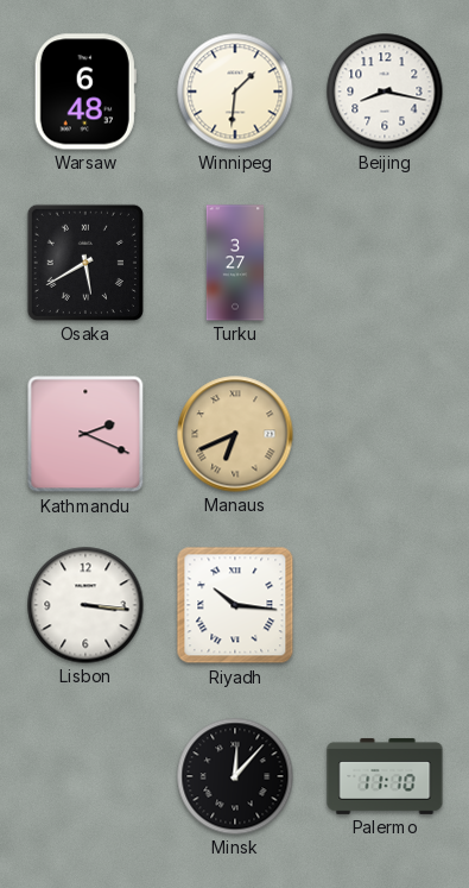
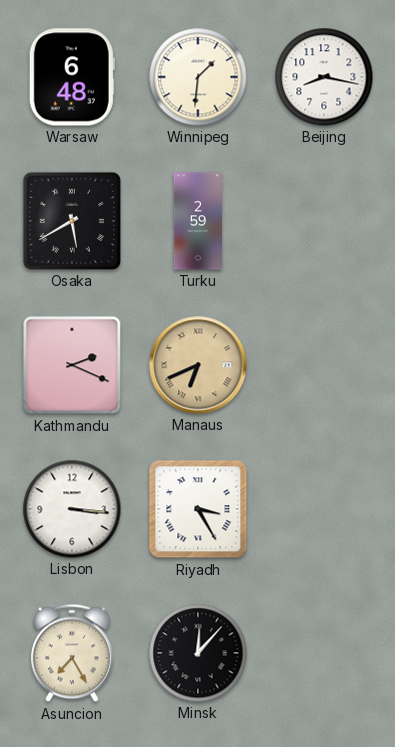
Turku: 3:27 -> 2:59 (198, 221)
Riyadh: 10:16 -> 3:25 (198, 509)
Asuncion: none -> 7:25 (72, 653)
Palermo: 11:10 -> none (385, 776)
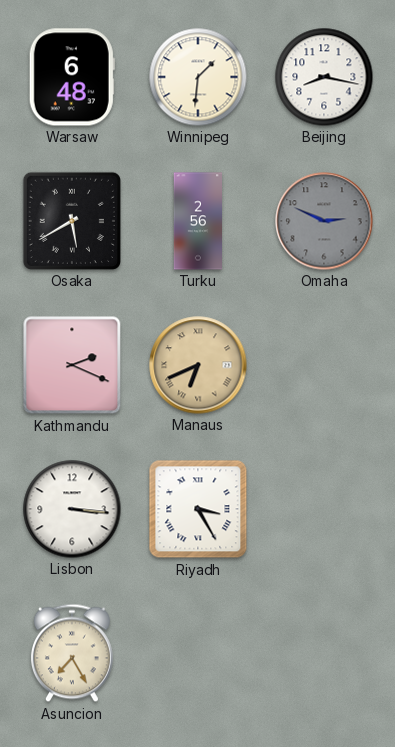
Turku: 2:59 -> 2:56 (198, 221)
Omaha: none -> 2:49 (324, 221)
Minsk: 12:07 -> none (198, 653)
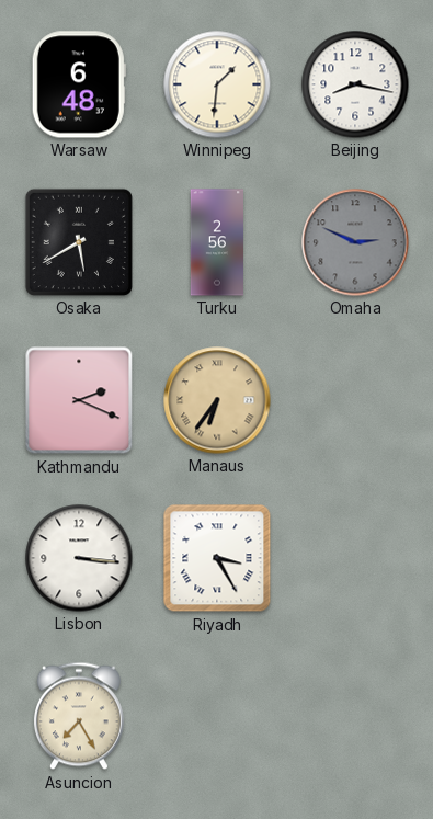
Manaus: 6:41 -> 6:36 (217, 400)
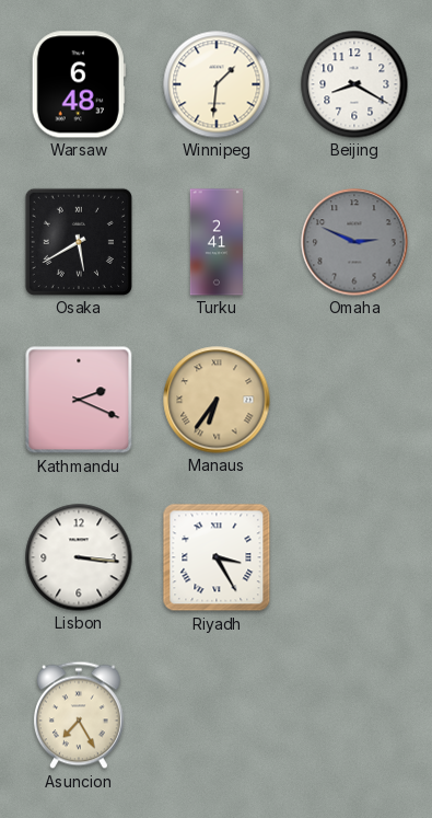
Beijing: 8:17 -> 8:20 (354, 84)
Turku: 2:56 -> 2:41 (217, 242)
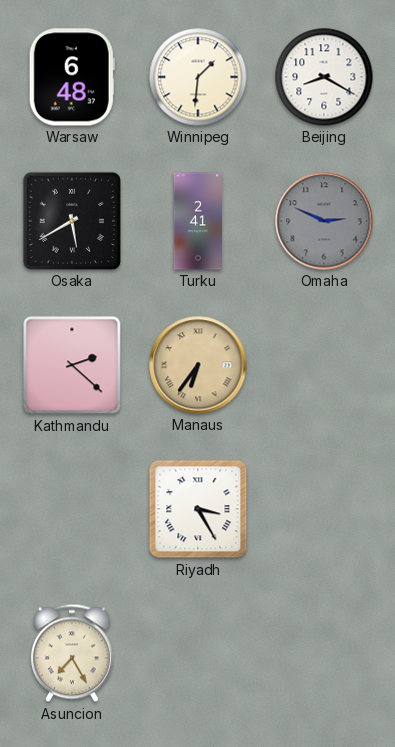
Kathmandu: 2:19 -> 2:22 (72, 365)
Lisbon: 3:16 -> none (79, 557)
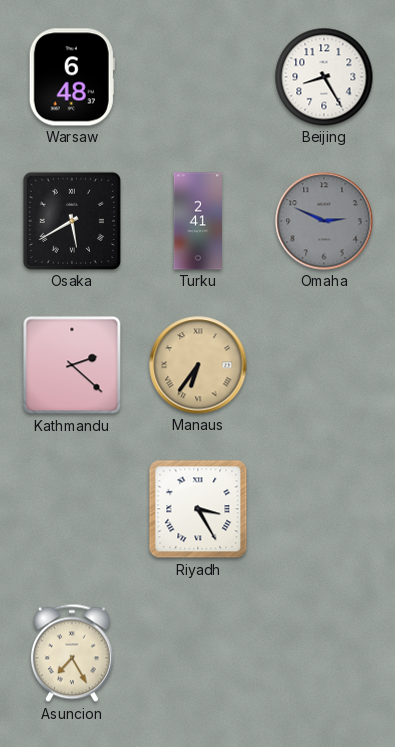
Winnipeg: 1:31 -> none (198, 77)
Beijing: 8:20 -> 8:25 (324, 77)
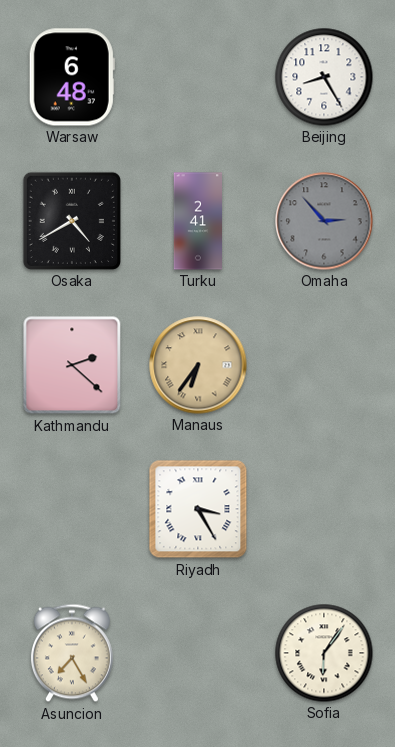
Osaka: 5:40 -> 4:40 (72, 221)
Omaha: 2:49 -> 2:53 (324, 221)
Sofia: none -> 6:06 (324, 653)
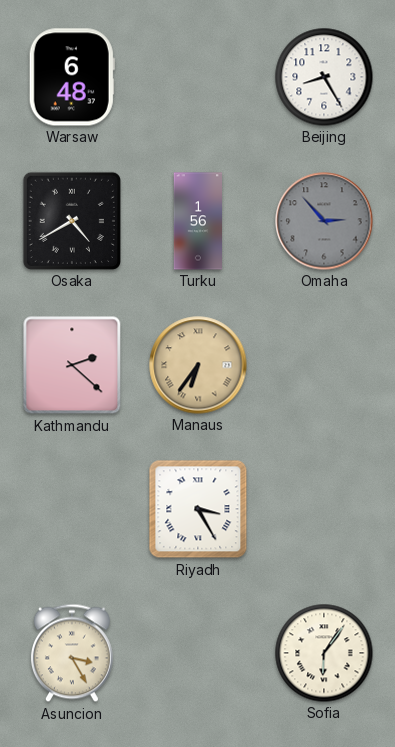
Turku: 2:41 -> 1:56 (198, 221)
Asuncion: 7:25 -> 3:25 (72, 653)
